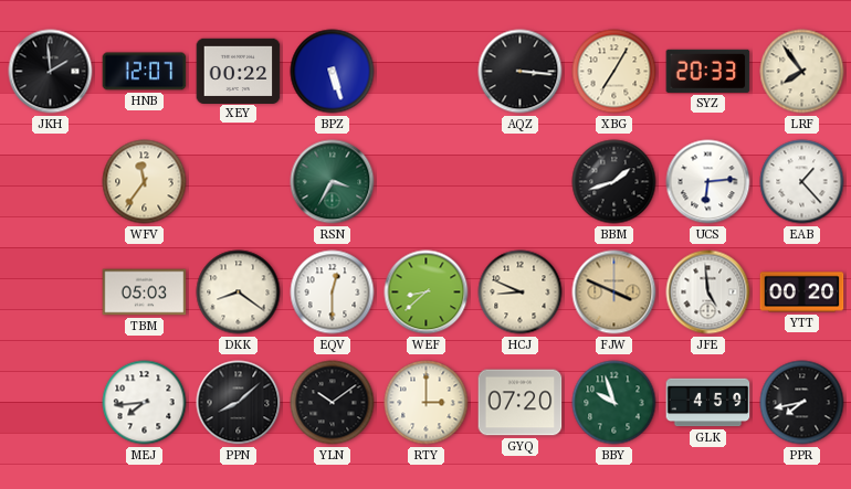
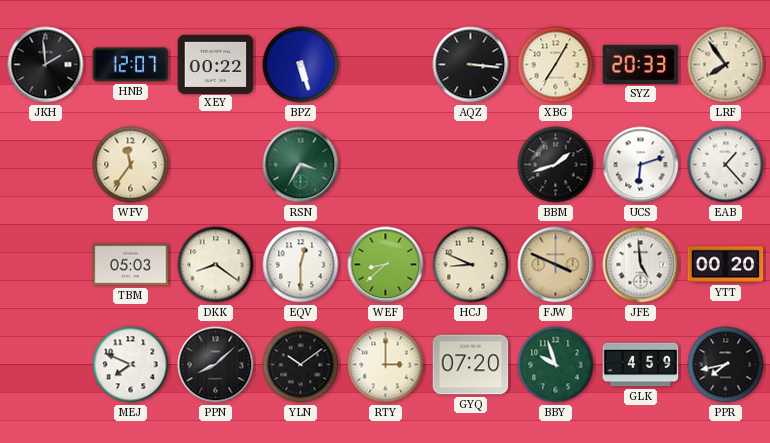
UCS: 6:14 -> 6:12 (641, 165)
MEJ: 7:44 -> 7:49 (131, 365)
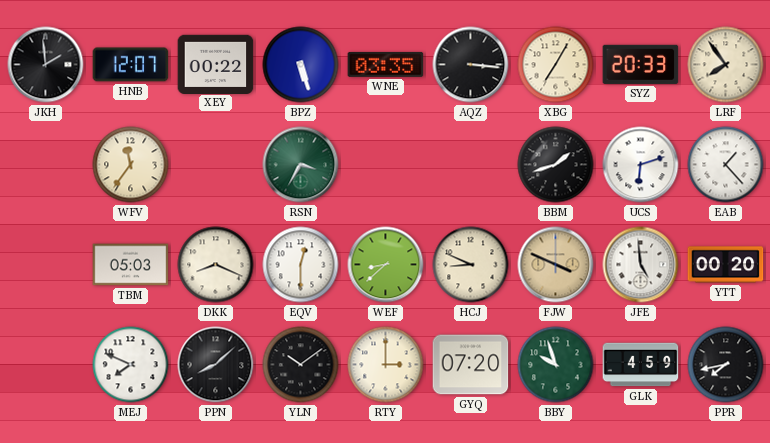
WNE: none -> 03:35 (386, 64)
DKK: 8:21 -> 8:19 (216, 265)
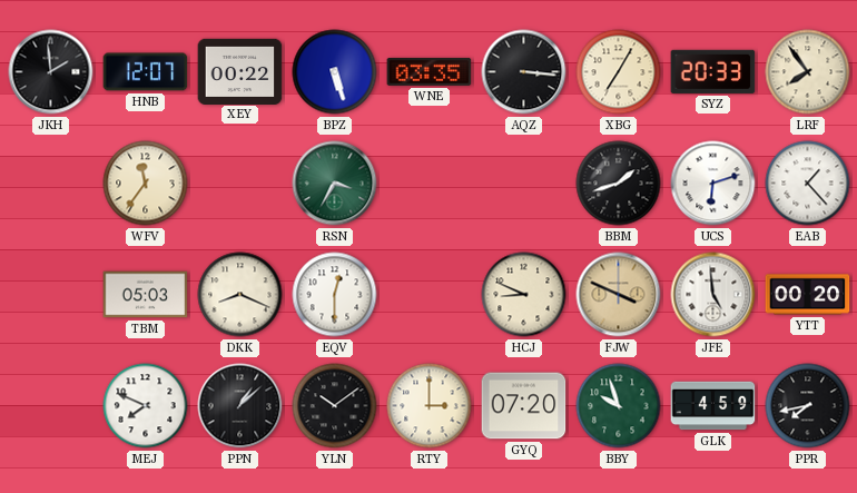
WEF: 8:38 -> none (386, 265)
PPN: 8:08 -> 1:08 (240, 406)
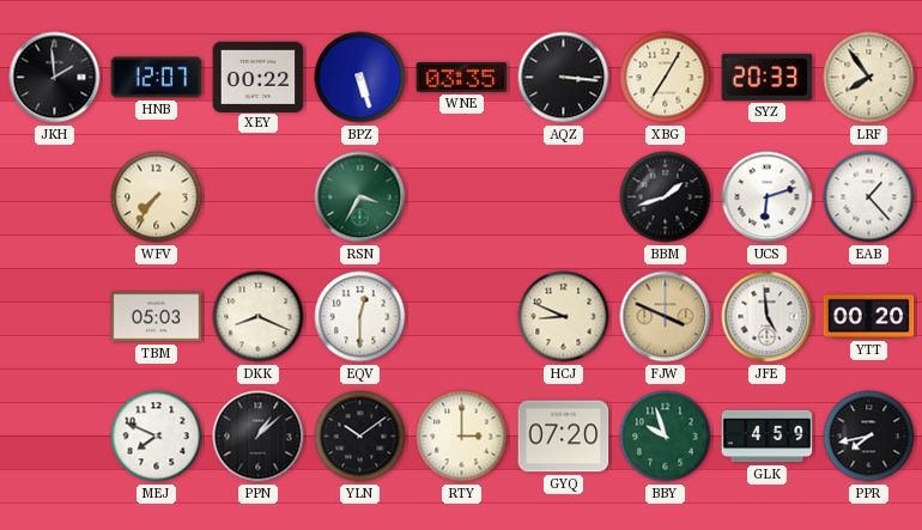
WFV: 11:36 -> 7:36 (157, 197)
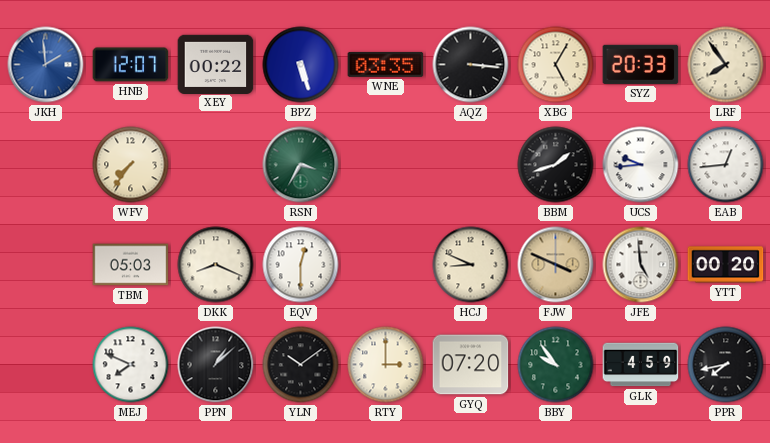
JKH dial: black -> blue (46, 65)
XBG: 7:05 -> 5:05 (556, 65)
UCS: 6:12 -> 9:44 (641, 165)
EAB: 1:23 -> 12:44 (726, 165)
BBY: 9:57 -> 9:54 (556, 365)
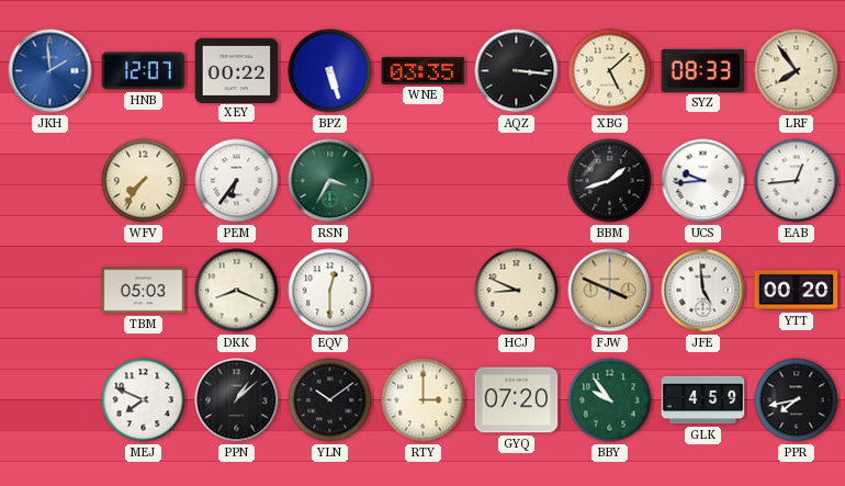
XBG: 5:05 -> 5:08 (610, 71)
SYZ: 20:33 -> 08:33 (703, 70)
PEM: none -> 6:36 (237, 181)
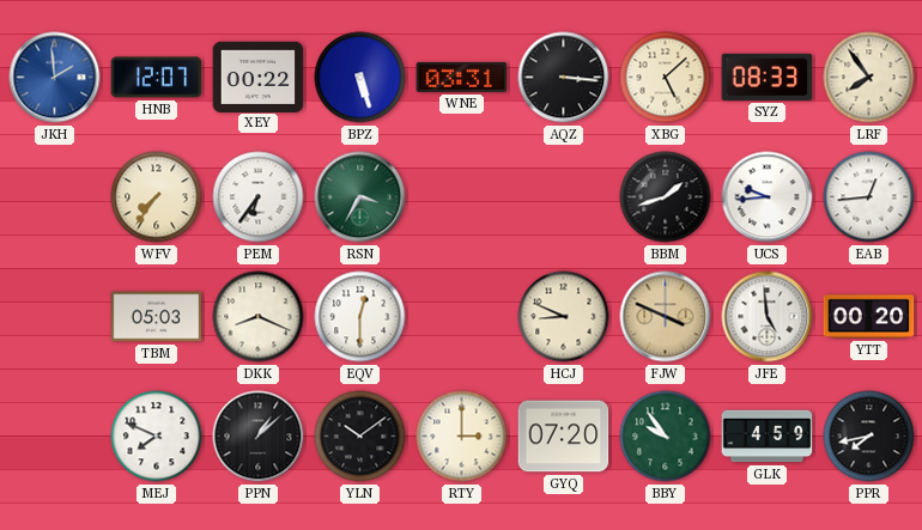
WNE: 03:35 -> 03:31 (462, 77)
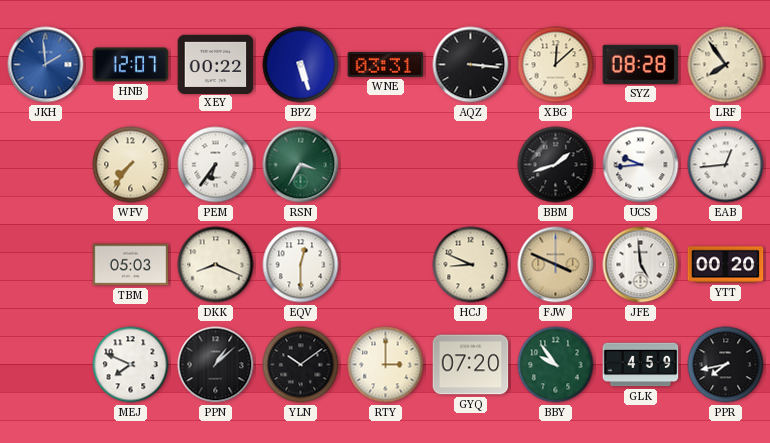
XBG: 5:08 -> 12:08 (556, 65)
SYZ: 08:33 -> 08:28 (641, 64)
